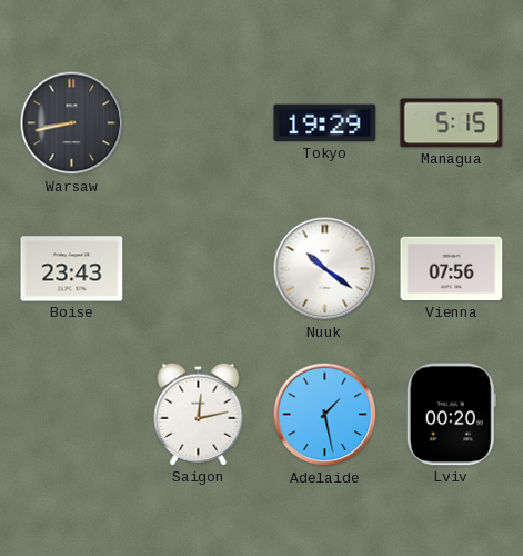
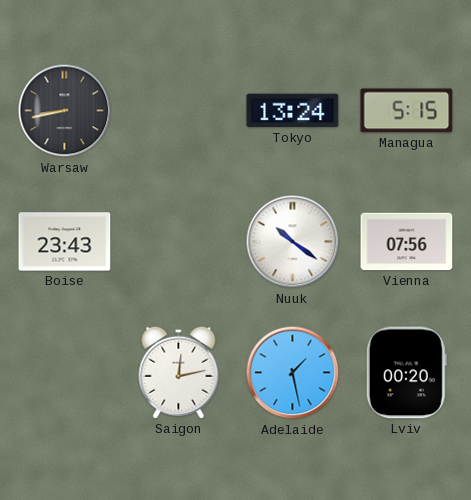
Tokyo: 19:29 -> 13:24 (293, 111)
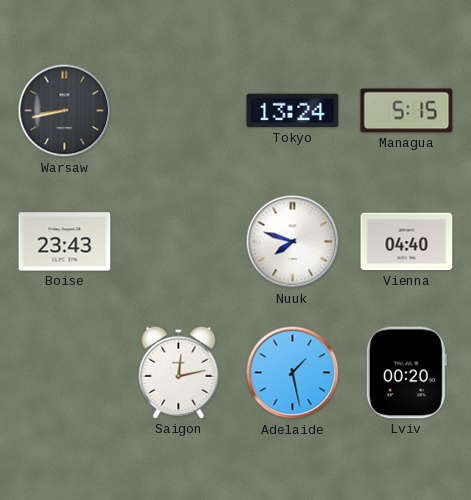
Nuuk: 10:21 -> 7:48 (293, 242)
Vienna: 07:56 -> 04:40 (407, 242)
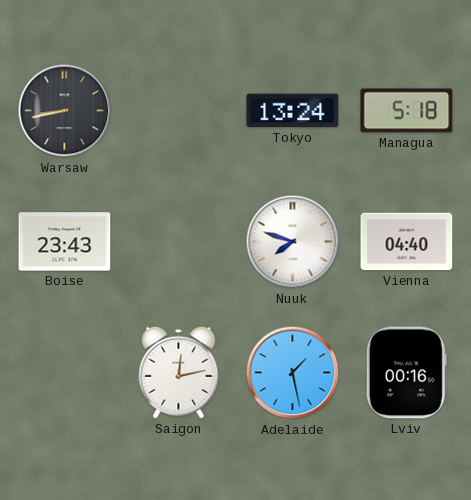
Managua: 5:15 -> 5:18 (407, 111)
Lviv: 00:20 -> 00:16 (406, 373)
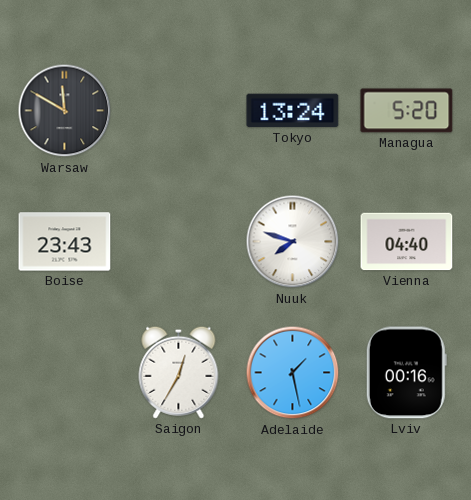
Warsaw: 8:43 -> 11:50 (65, 111)
Managua: 5:18 -> 5:20 (407, 111)
Saigon: 12:13 -> 12:35 (179, 372)
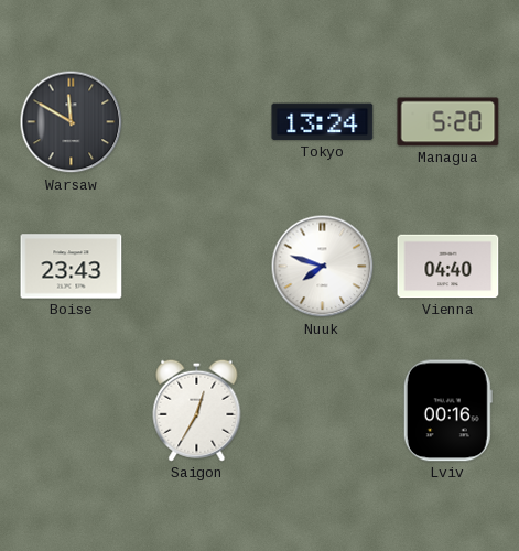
Adelaide: 1:28 -> none (293, 373)
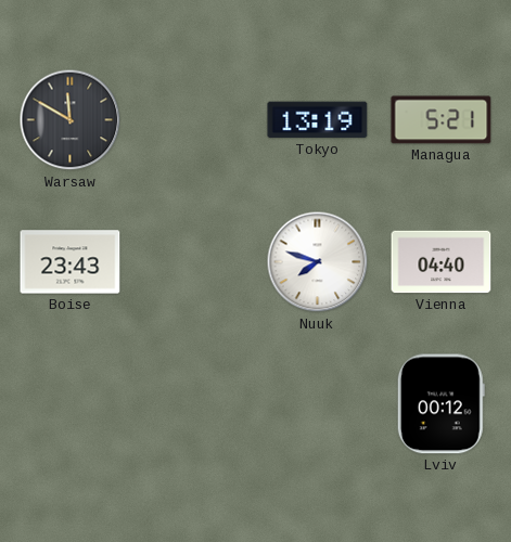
Tokyo: 13:24 -> 13:19 (318, 120)
Managua: 5:20 -> 5:21 (442, 120)
Saigon: 12:35 -> none (197, 410)
Lviv: 00:16 -> 00:12 (440, 404)
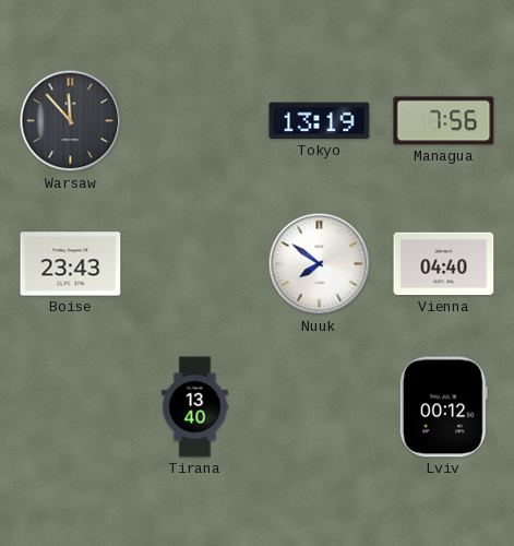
Warsaw: 11:50 -> 11:53 (71, 121)
Managua: 5:21 -> 7:56 (444, 121)
Nuuk: 7:48 -> 7:51 (320, 264)
Tirana: none -> 13:40 (195, 407)
